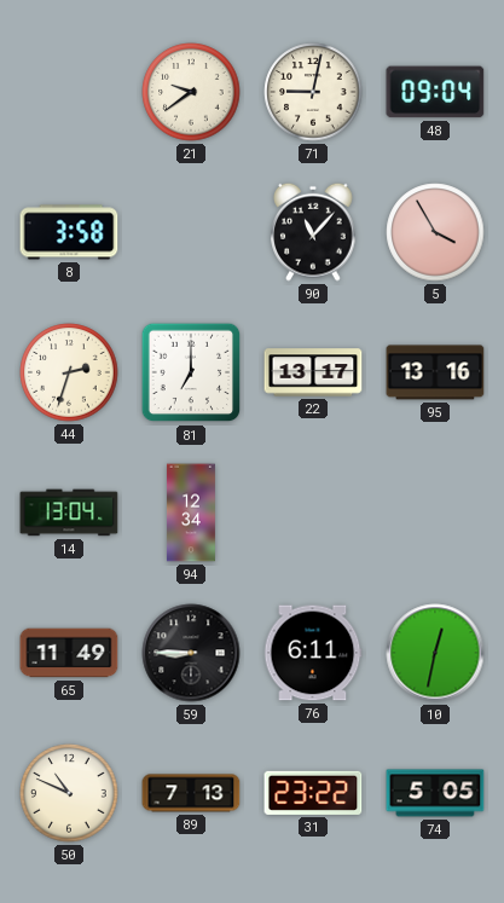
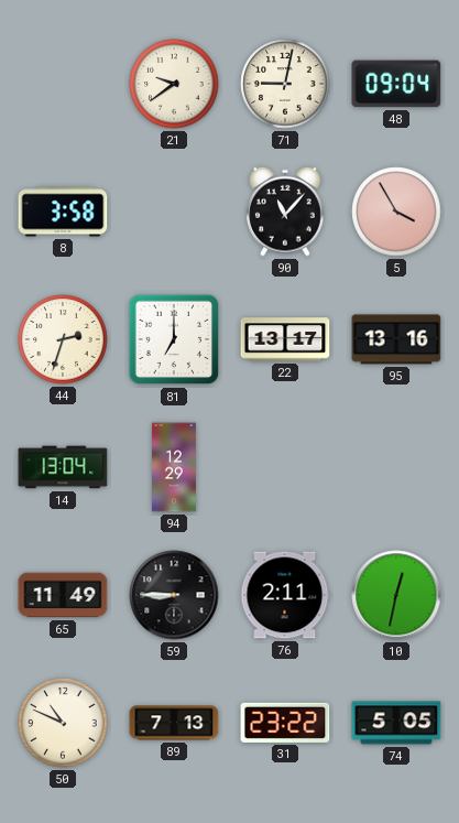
94: 12:34 -> 12:29 (174, 467)
76: 6:11 -> 2:11 (285, 595)
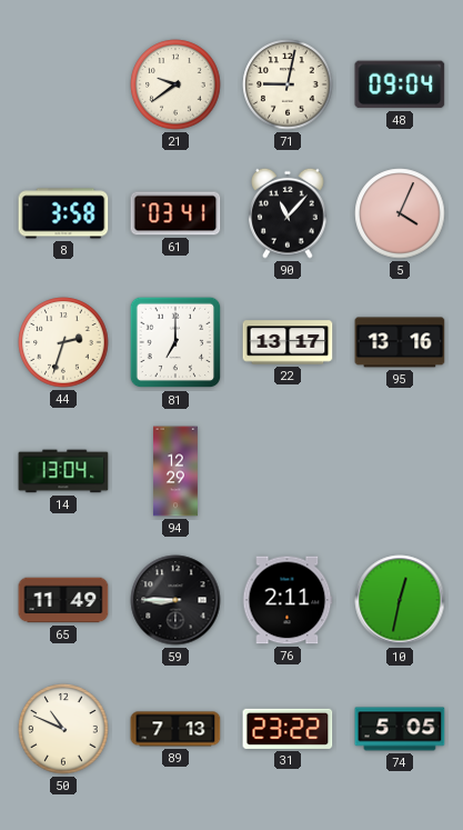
61: none -> 03:41 (175, 213)
5: 3:55 -> 4:04 (400, 213)
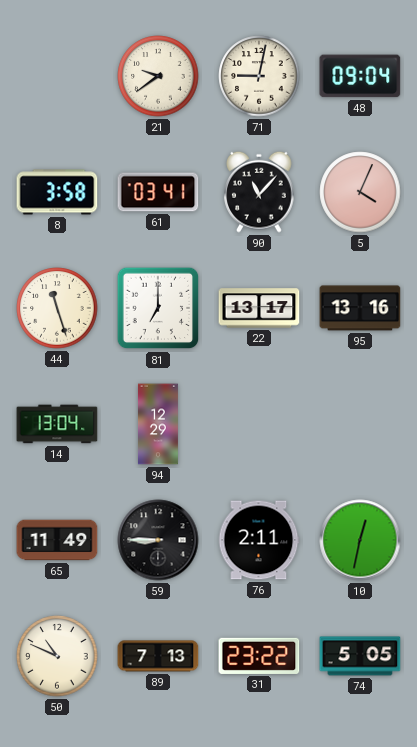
44: 2:33 -> 11:27 (57, 308)
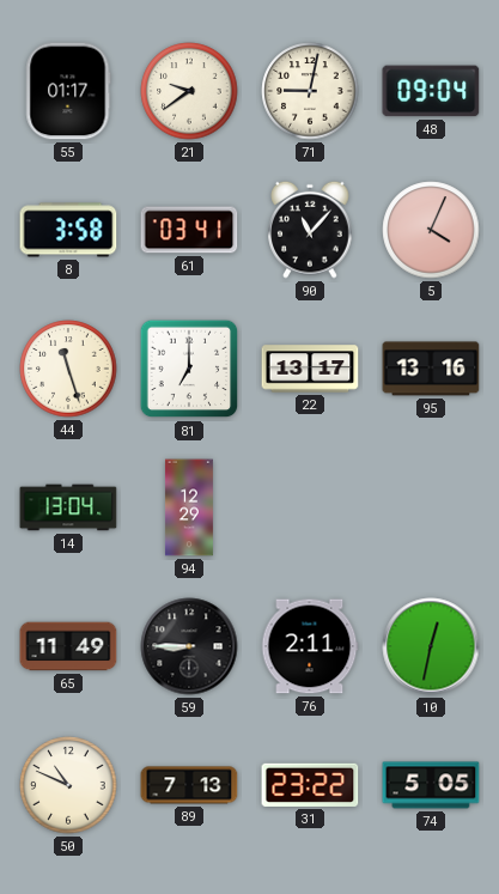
55: none -> 01:17 (68, 91)
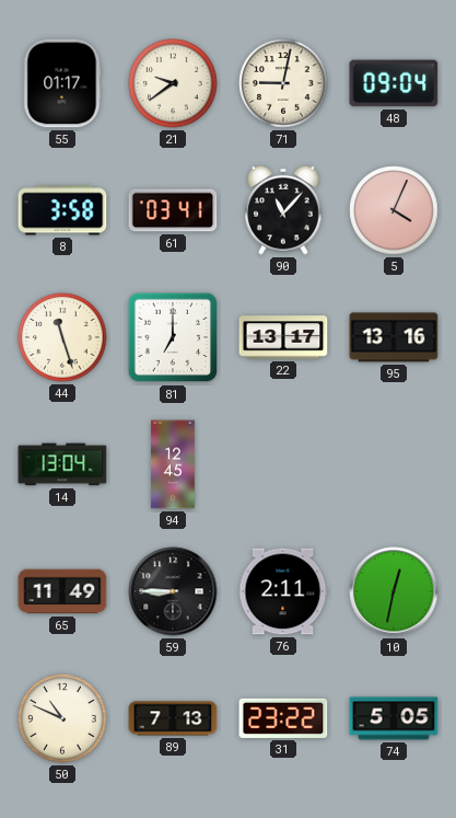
94: 12:29 -> 12:45 (173, 464)
